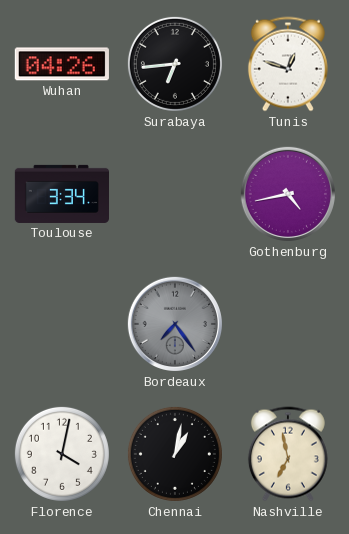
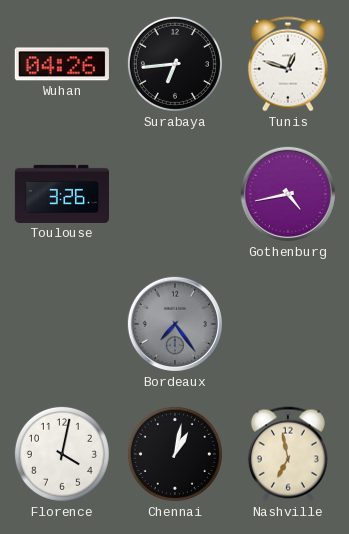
Toulouse: 3:34 -> 3:26 (61, 194)
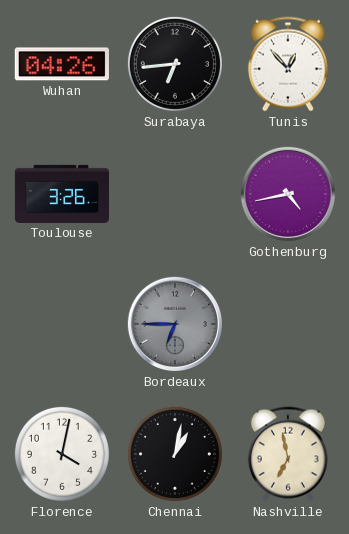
Tunis: 12:48 -> 12:53 (288, 64)
Bordeaux: 7:24 -> 6:45 (175, 324)
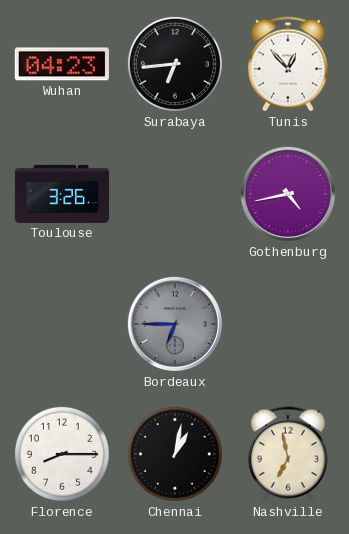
Wuhan: 04:26 -> 04:23 (62, 64)
Florence: 4:02 -> 8:15 (62, 454)
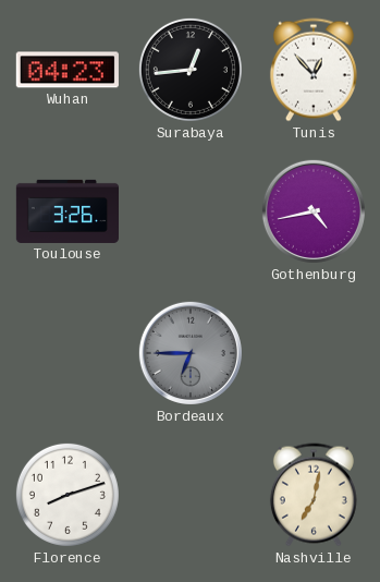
Surabaya: 6:44 -> 12:44 (191, 70)
Florence: 8:15 -> 8:12 (68, 495)
Chennai: 1:02 -> none (175, 454)
Nashville: 6:58 -> 7:02 (314, 495)
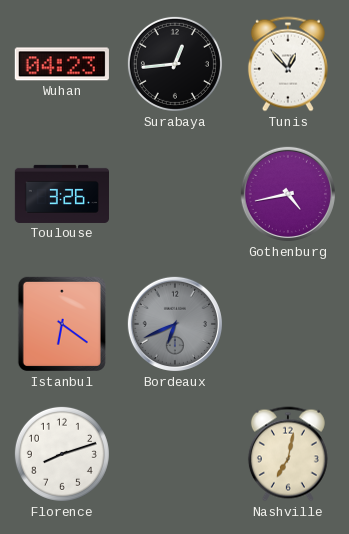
Istanbul: none -> 6:21 (62, 324)
Bordeaux: 6:45 -> 6:41 (175, 324)
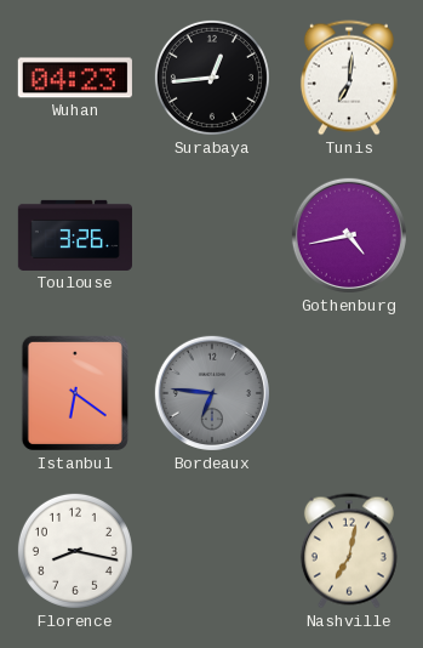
Tunis: 12:53 -> 7:01 (349, 78)
Bordeaux: 6:41 -> 6:46 (212, 393)
Florence: 8:12 -> 8:17 (75, 551)
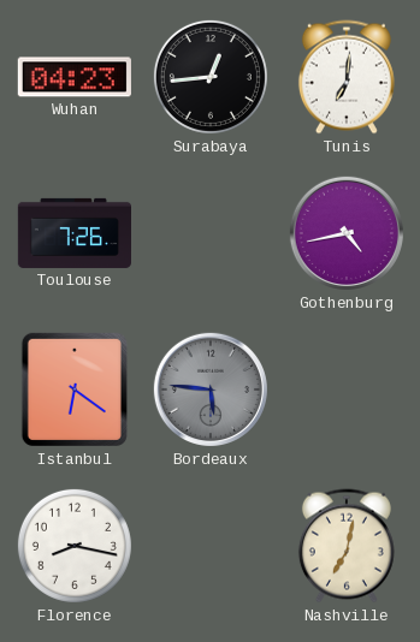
Toulouse: 3:26 -> 7:26 (73, 233)
Bordeaux: 6:46 -> 5:46 (211, 390)
